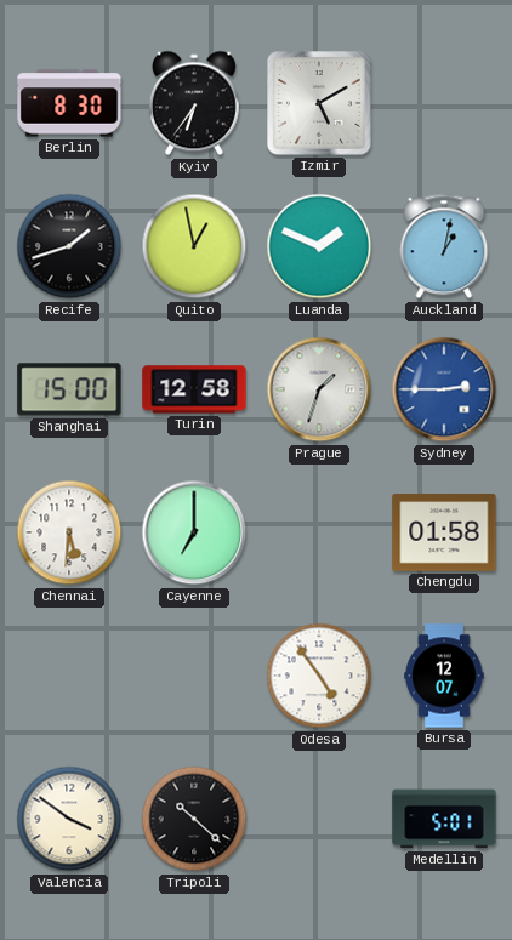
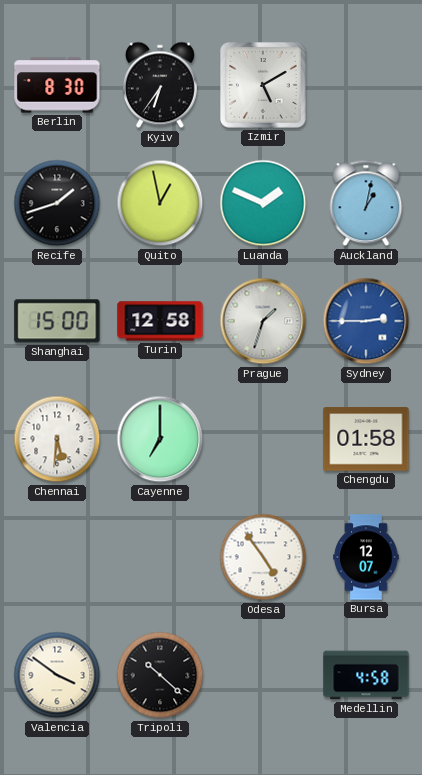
Medellin: 5:01 -> 4:58 (366, 675)
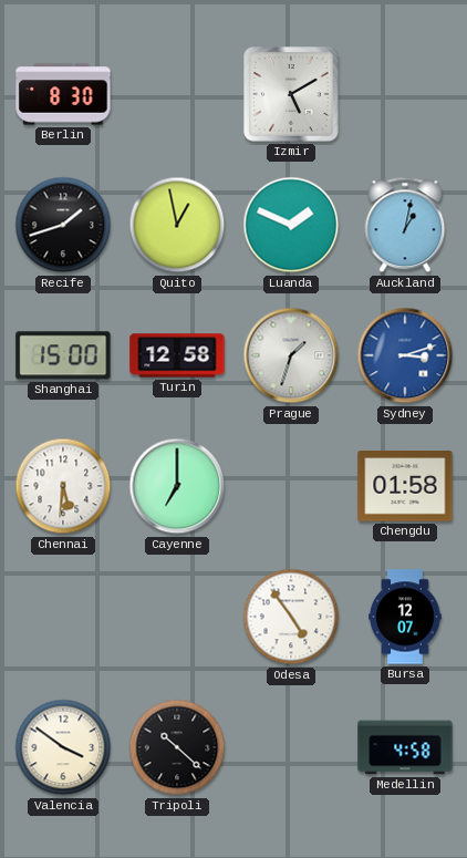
Kyiv: 6:36 -> none (160, 85)
Sydney: 2:45 -> 3:12 (405, 355)
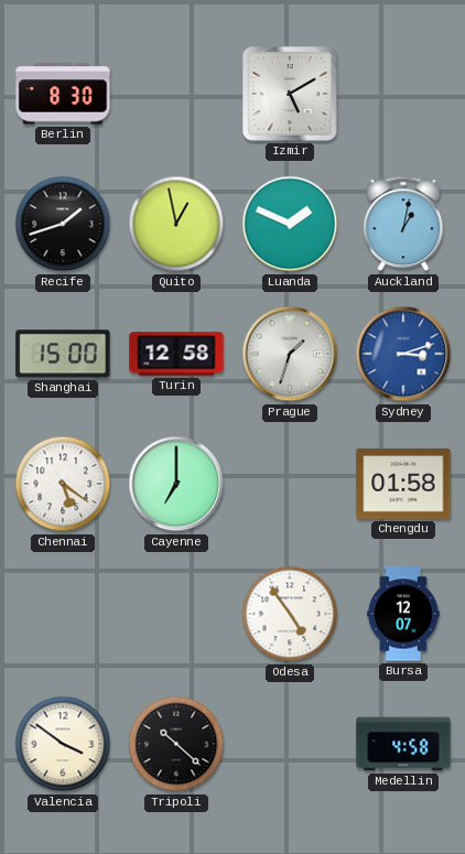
Chennai: 5:31 -> 5:21 (63, 484)
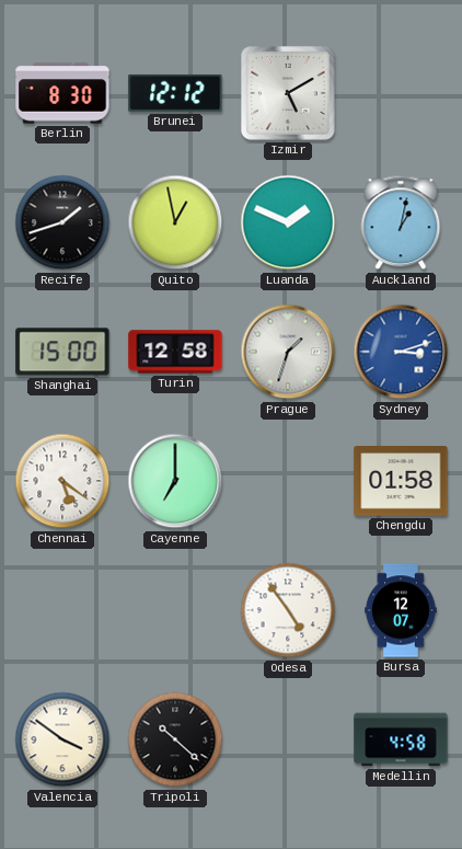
Brunei: none -> 12:12 (175, 93)
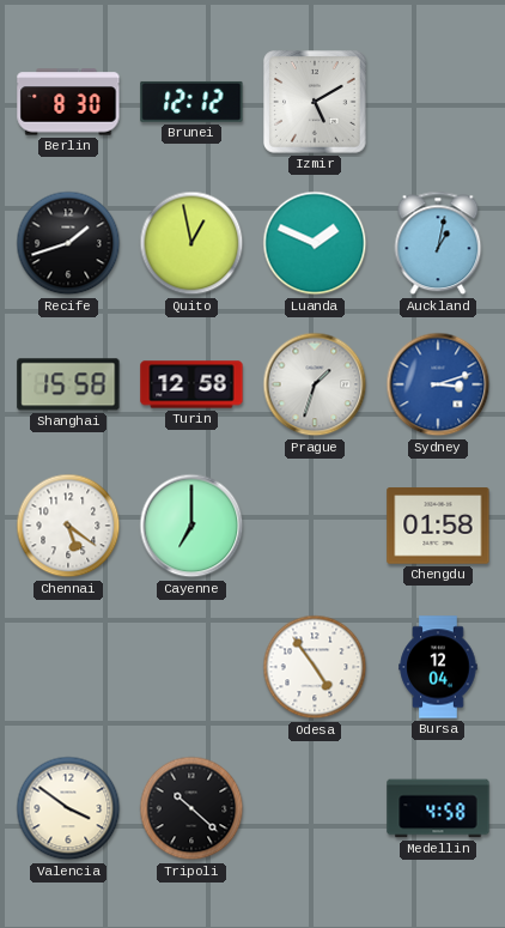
Shanghai: 15:00 -> 15:58 (68, 384)
Bursa: 12:07 -> 12:04 (438, 667)
